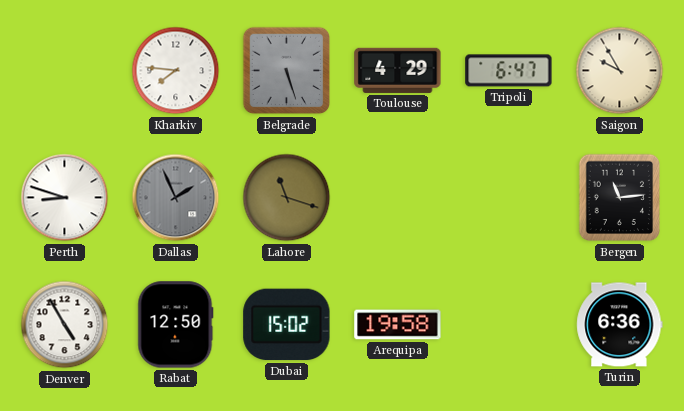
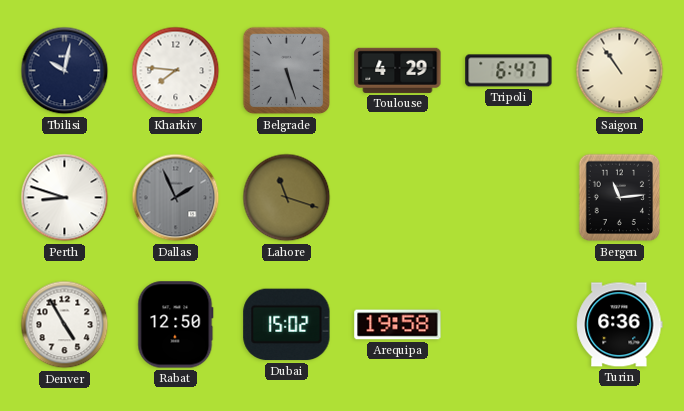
Tbilisi: none -> 10:02 (65, 71)
Saigon: 9:55 -> 10:54 (620, 71)
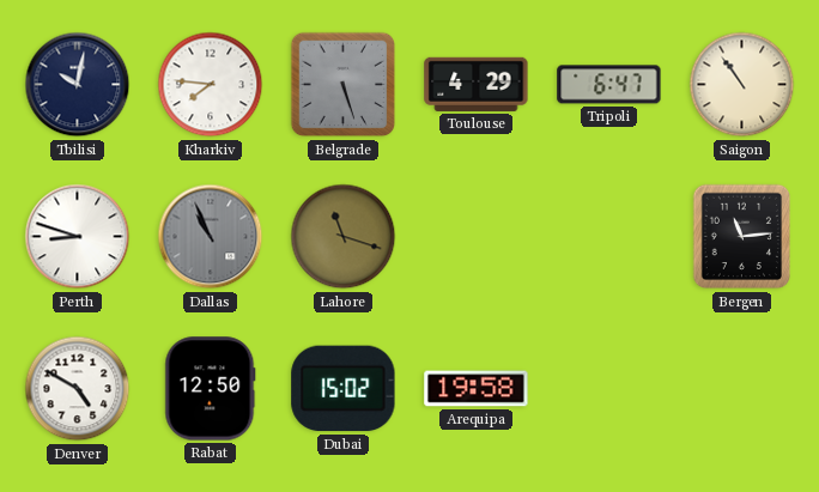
Dallas: 1:56 -> 10:56 (211, 237)
Denver: 4:55 -> 4:50 (78, 389)
Turin: 6:36 -> none (620, 325)
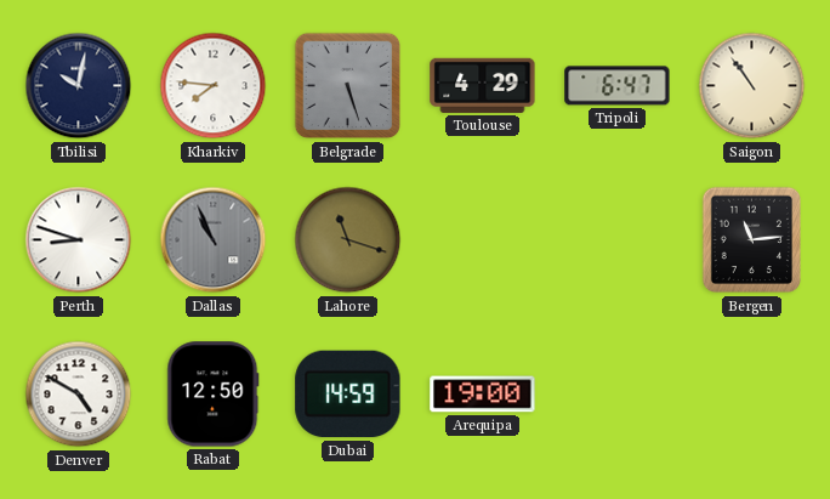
Dubai: 15:02 -> 14:59 (348, 395)
Arequipa: 19:58 -> 19:00 (483, 395)
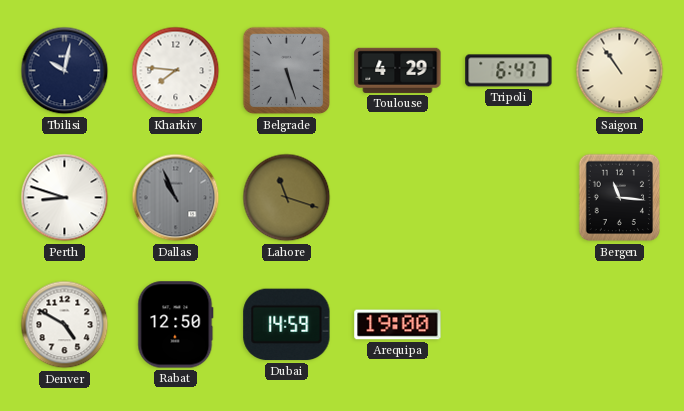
Bergen: 11:14 -> 11:16 (619, 198)
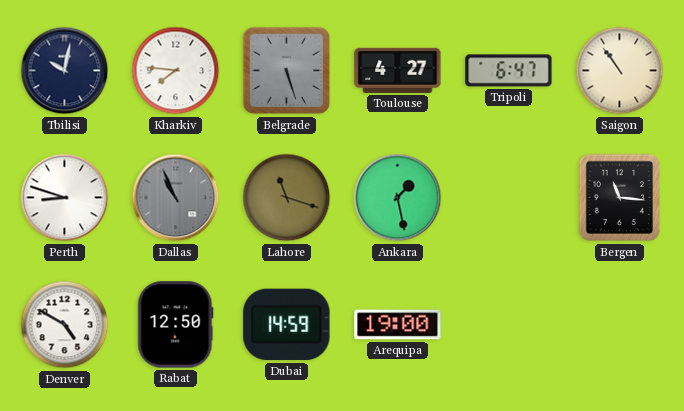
Toulouse: 4:29 -> 4:27 (398, 70)
Ankara: none -> 1:28 (398, 198)
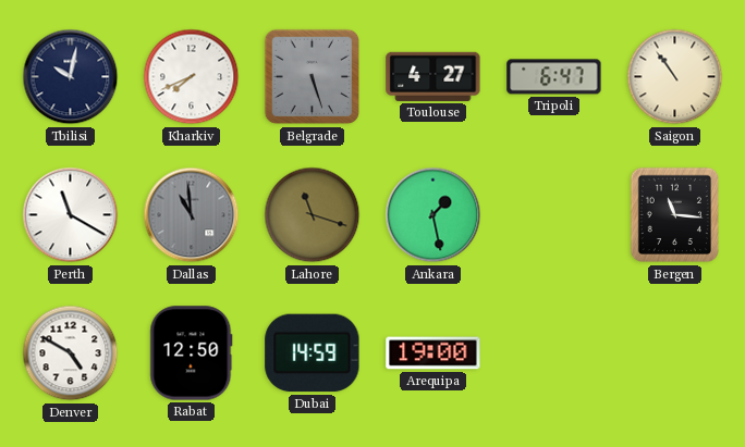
Kharkiv: 7:46 -> 7:41 (192, 77)
Perth: 8:48 -> 11:20 (71, 215)
Dallas: 10:56 -> 10:59 (192, 215)
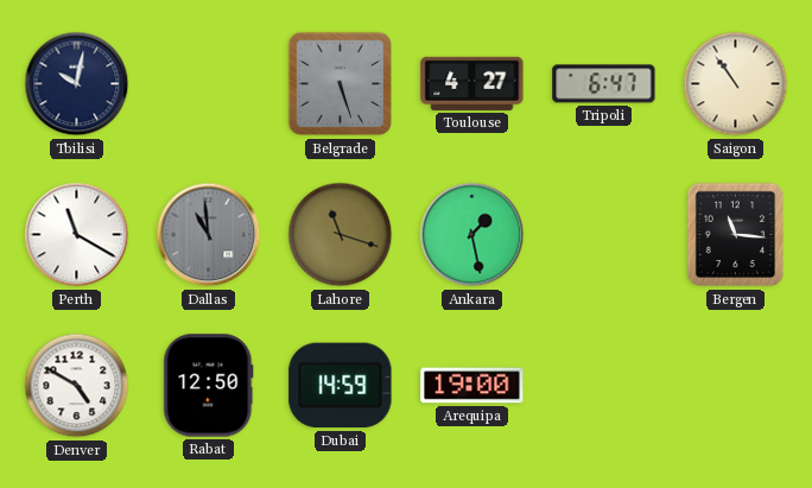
Kharkiv: 7:41 -> none (192, 77)
